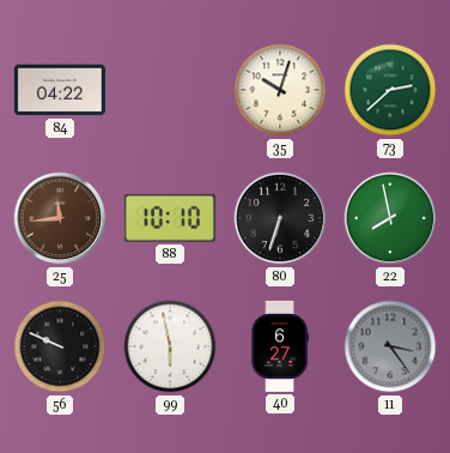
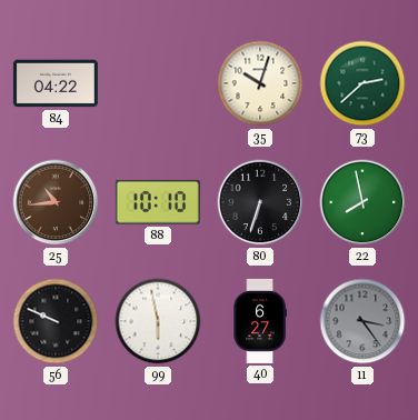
25: 11:44 -> 10:44 (56, 202)
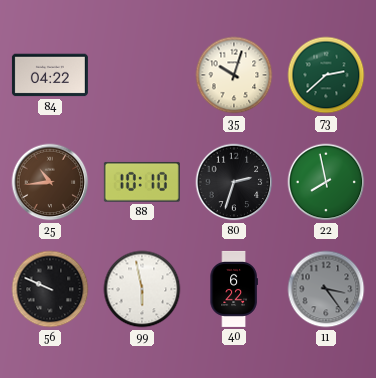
80: 6:33 -> 2:33 (234, 182)
40: 6:27 -> 6:22 (234, 289)
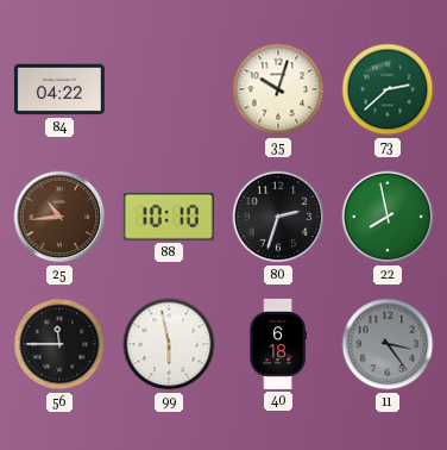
56: 9:49 -> 11:45 (59, 344)
40: 6:22 -> 6:18 (278, 344)
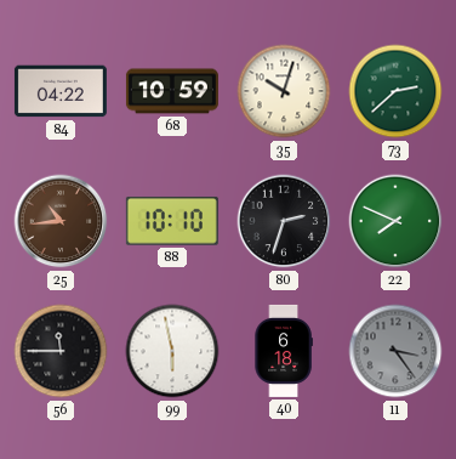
68: none -> 10:59 (172, 91)
22: 7:58 -> 7:49 (395, 221)
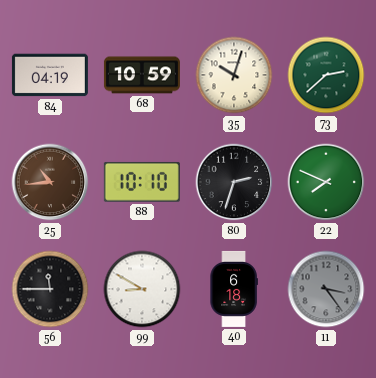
84: 04:22 -> 04:19 (50, 75)
99: 5:58 -> 8:50 (142, 289)
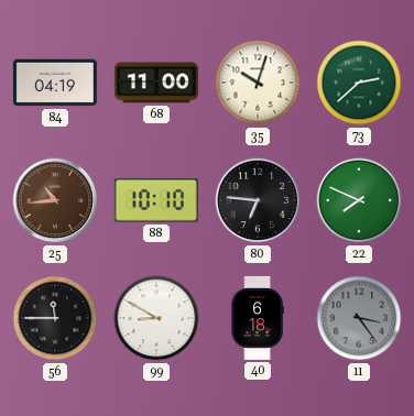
68: 10:59 -> 11:00 (156, 83)
80: 2:33 -> 6:46 (258, 200)
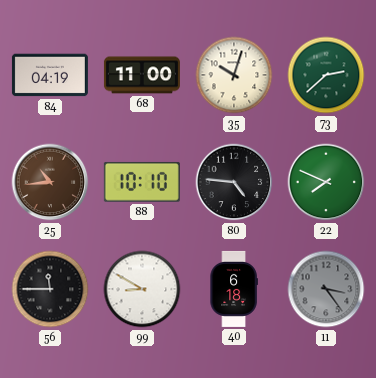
80: 6:46 -> 4:46 (234, 182)
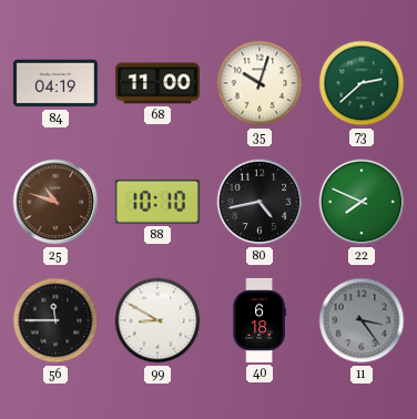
25: 10:44 -> 10:48 (55, 202)
80: 4:46 -> 4:43 (260, 202)
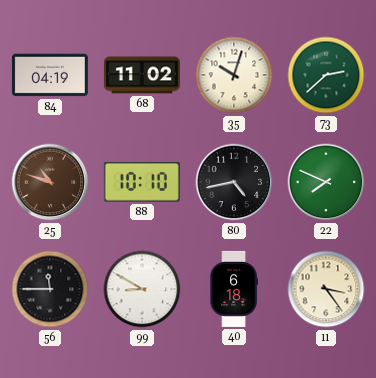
68: 11:00 -> 11:02 (142, 75)
11 dial: grey -> cream (326, 289)
